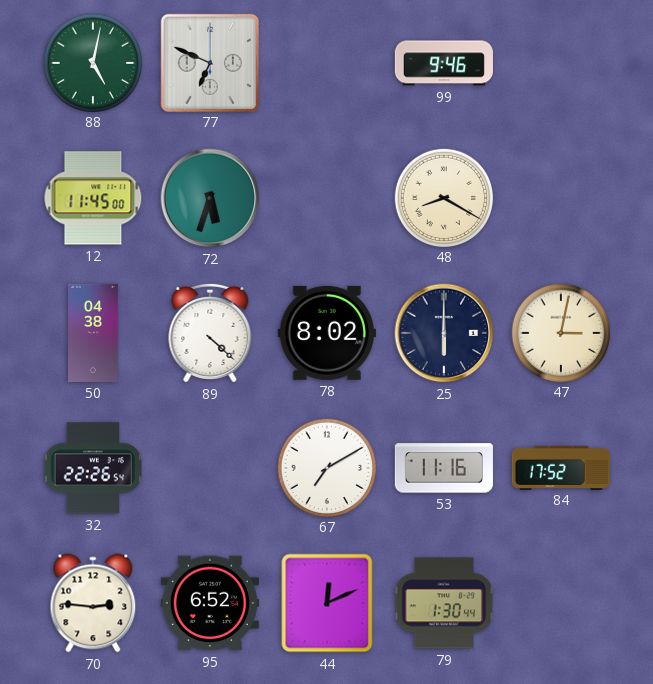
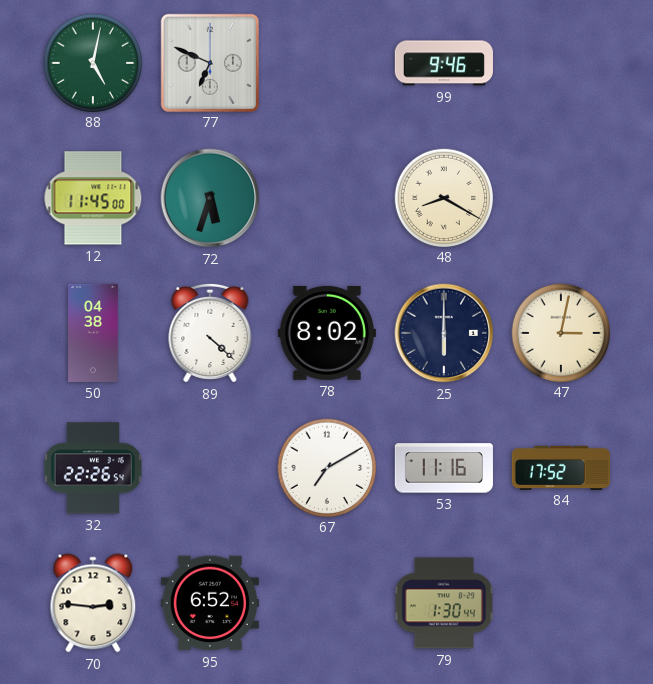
44: 12:11 -> none (327, 603)
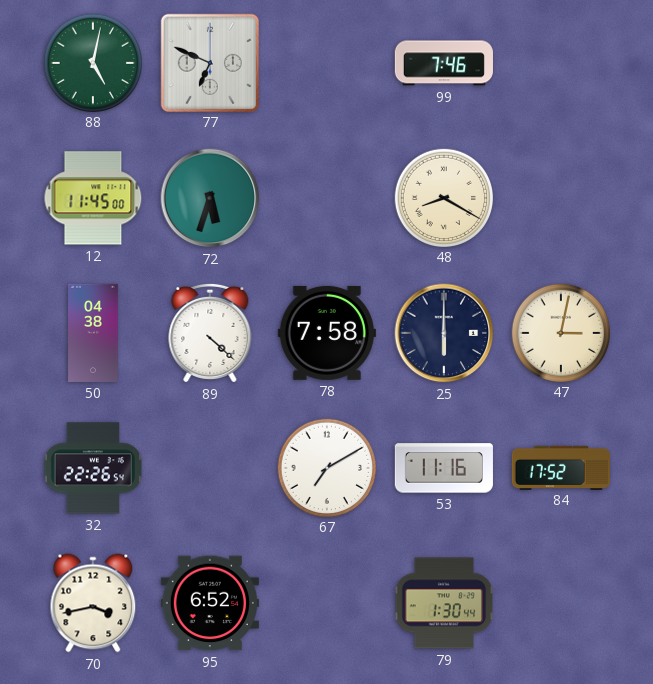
99: 9:46 -> 7:46 (444, 63)
78: 8:02 -> 7:58 (327, 333)
70: 2:46 -> 3:43 (93, 603)
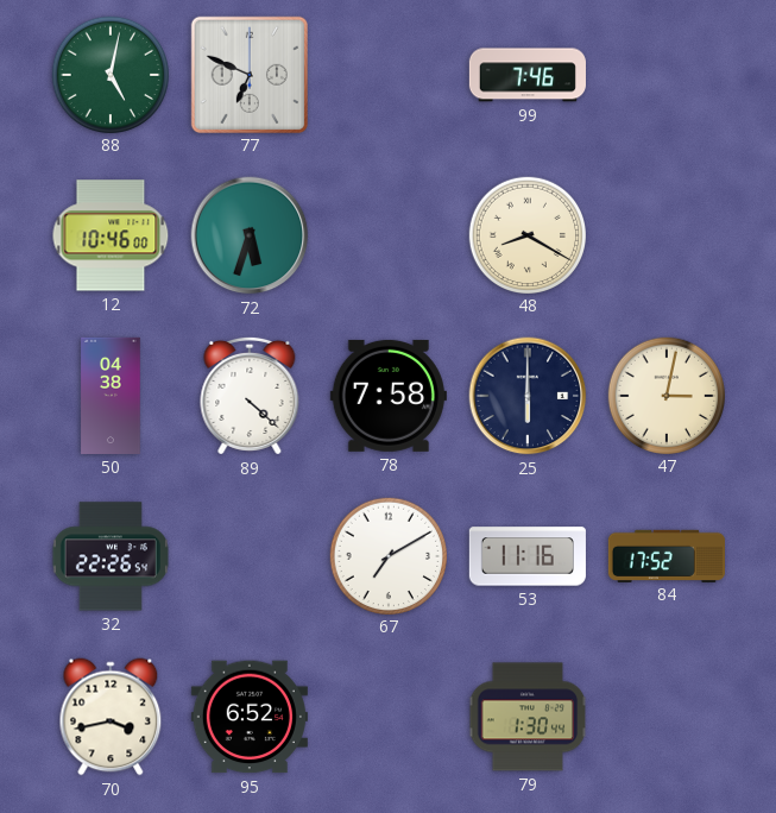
12: 11:45 -> 10:46 (111, 235)
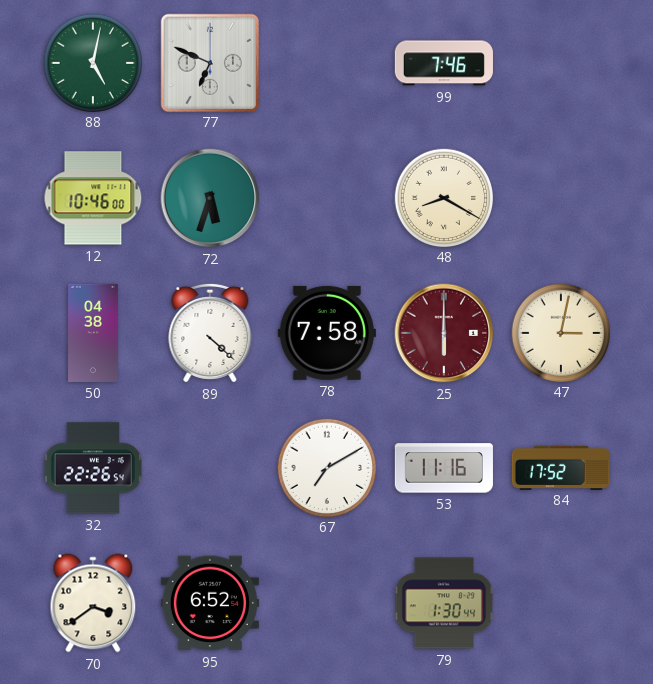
25 dial: navy -> burgundy (444, 333)
70: 3:43 -> 3:39 (93, 603)
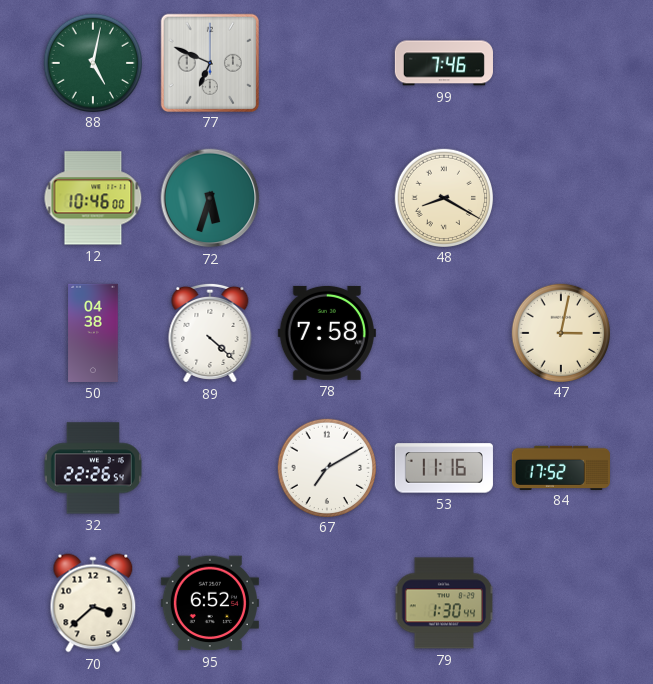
25: 6:00 -> none (444, 333)
70: 3:39 -> 3:38 (93, 603)
